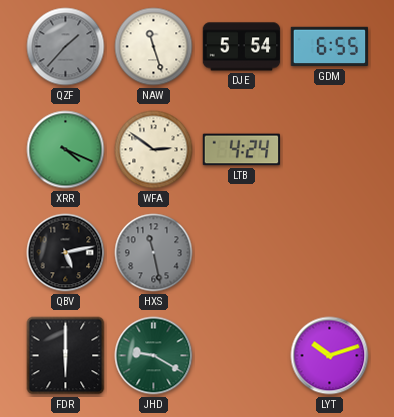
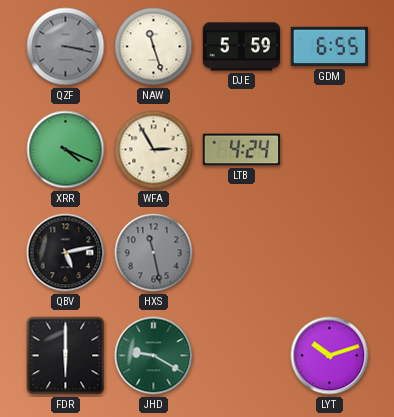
QZF: 1:37 -> 3:17 (66, 47)
DJE: 5:54 -> 5:59 (242, 47)
WFA: 2:51 -> 2:55 (154, 150)
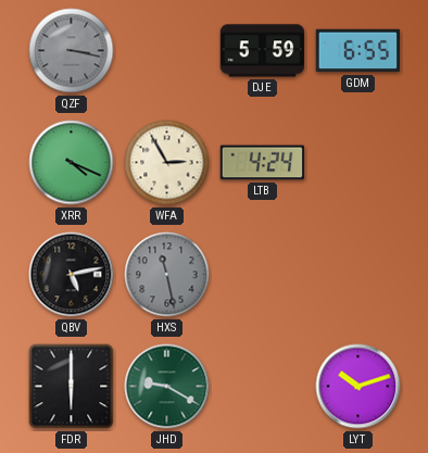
NAW: 11:27 -> none (154, 47)
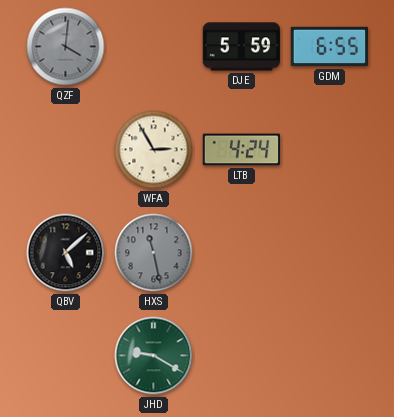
QZF: 3:17 -> 4:01 (66, 47)
XRR: 4:19 -> none (72, 163)
QBV: 5:13 -> 5:08 (66, 253)
FDR: 6:00 -> none (72, 387)
LYT: 10:12 -> none (358, 387)
